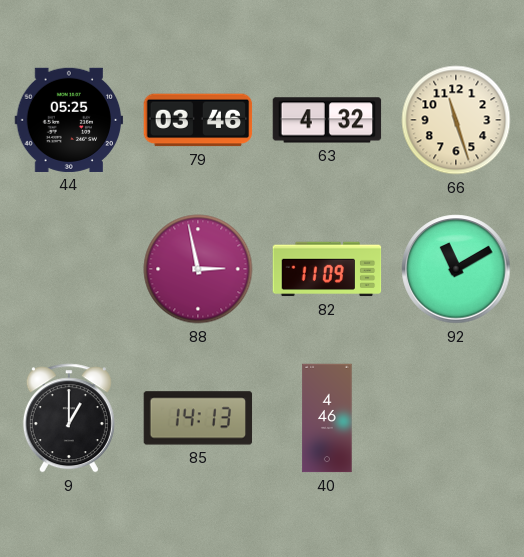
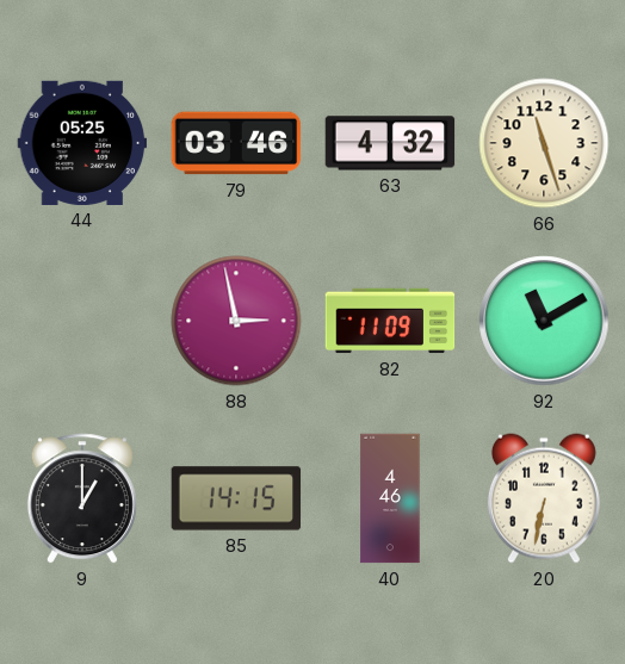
85: 14:13 -> 14:15 (236, 498)
20: none -> 6:32 (544, 498)
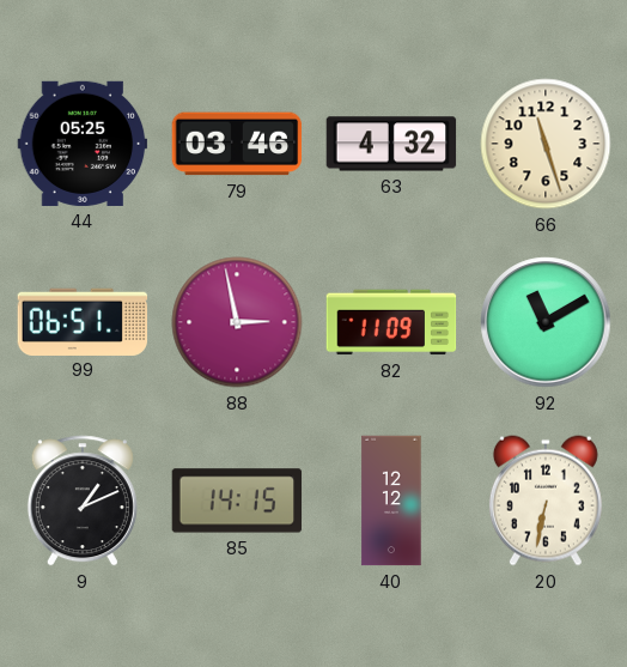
99: none -> 06:51 (83, 321)
9: 1:00 -> 1:11 (83, 501)
40: 4:46 -> 12:12 (391, 501)
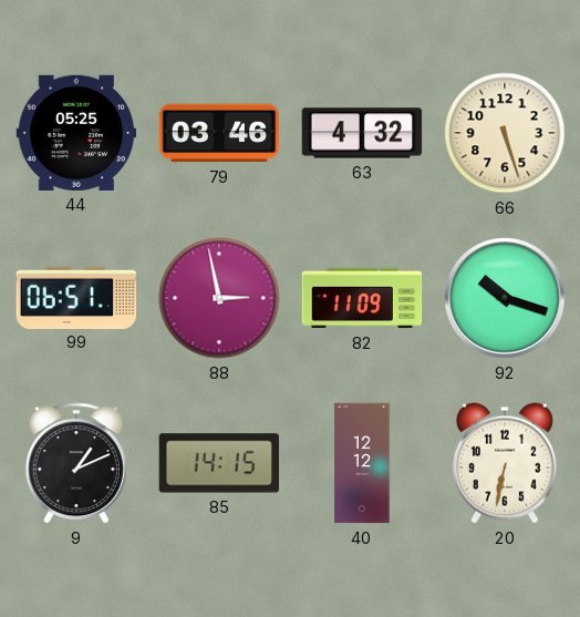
66: 11:27 -> 5:27 (505, 133)
92: 11:10 -> 10:18 (505, 298)
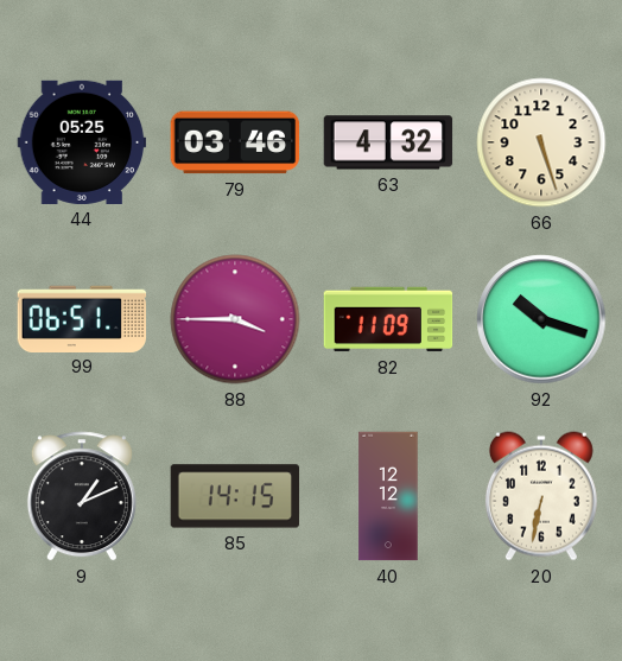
88: 2:58 -> 3:45 (235, 319)
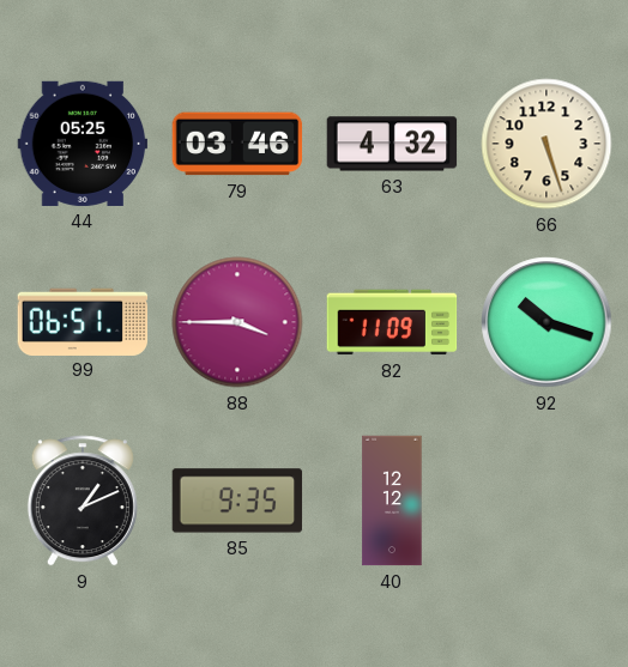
85: 14:15 -> 9:35 (237, 501)
20: 6:32 -> none (541, 496)
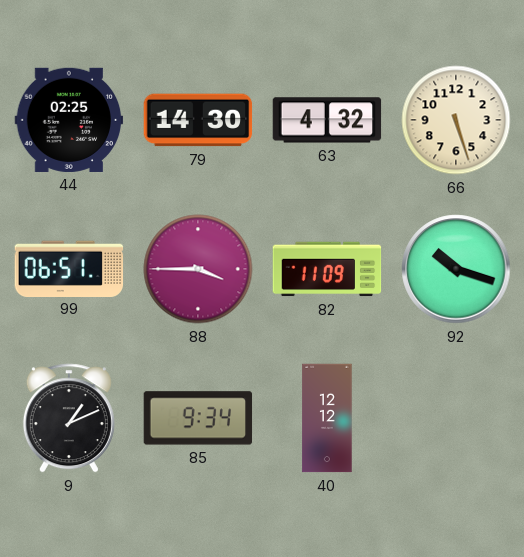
44: 05:25 -> 02:25 (69, 120)
79: 03:46 -> 14:30 (198, 120)
85: 9:35 -> 9:34 (198, 418)
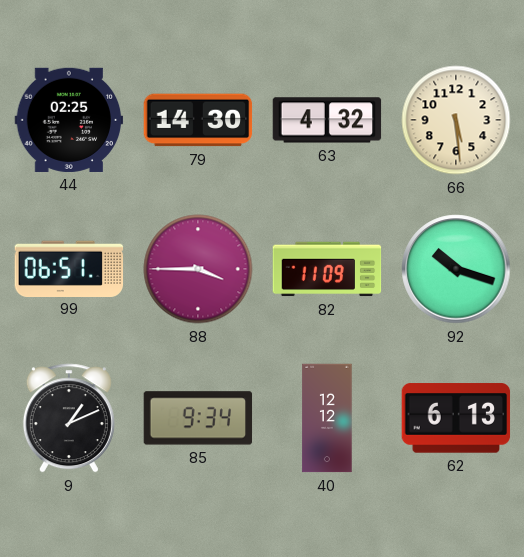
66: 5:27 -> 5:29 (456, 120)
62: none -> 6:13 (456, 418)
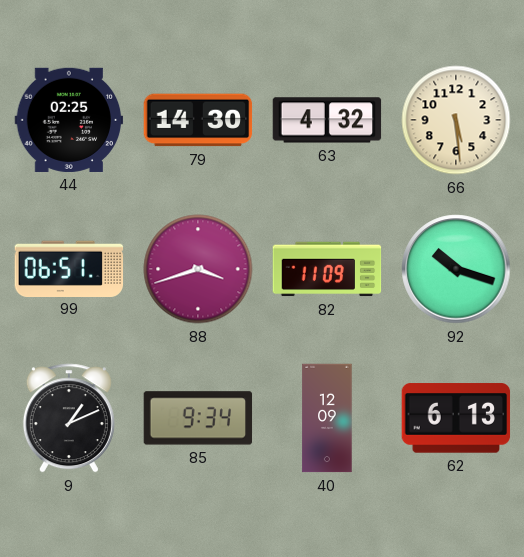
88: 3:45 -> 3:42 (198, 269)
40: 12:12 -> 12:09 (327, 418)
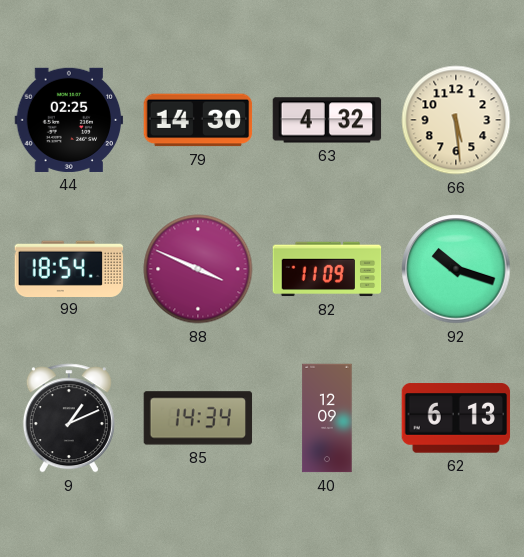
99: 06:51 -> 18:54 (69, 268)
88: 3:42 -> 3:49 (198, 269)
85: 9:34 -> 14:34 (198, 418)
